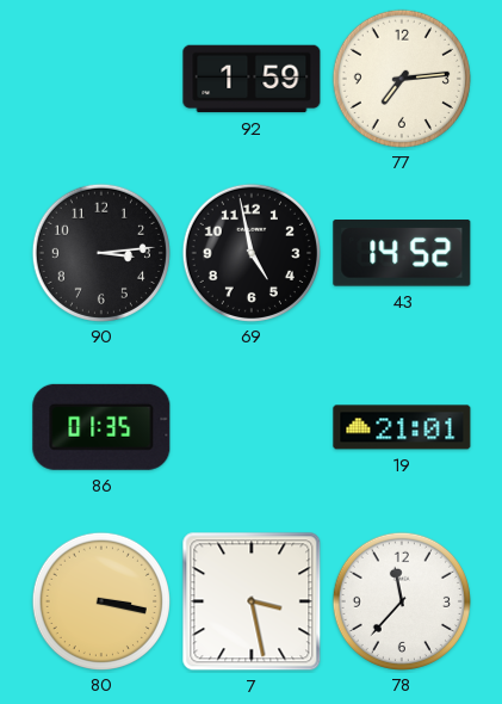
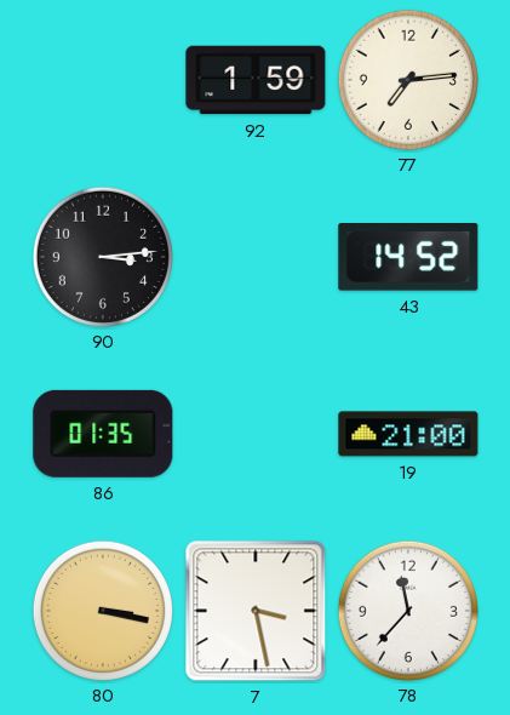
69: 4:58 -> none (250, 252)
19: 21:01 -> 21:00 (408, 434)
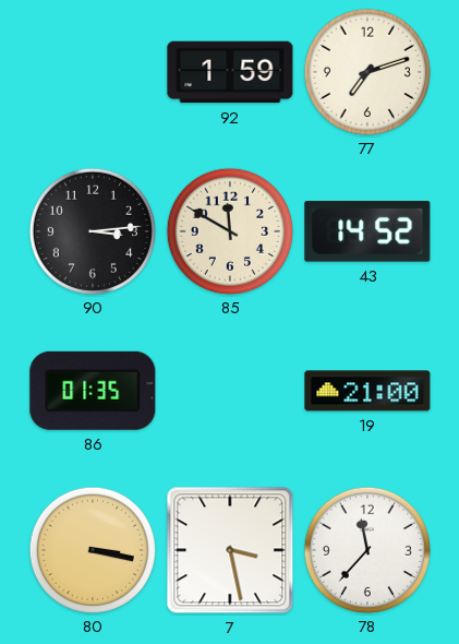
77: 7:14 -> 7:12 (366, 71)
85: none -> 11:50 (229, 230)
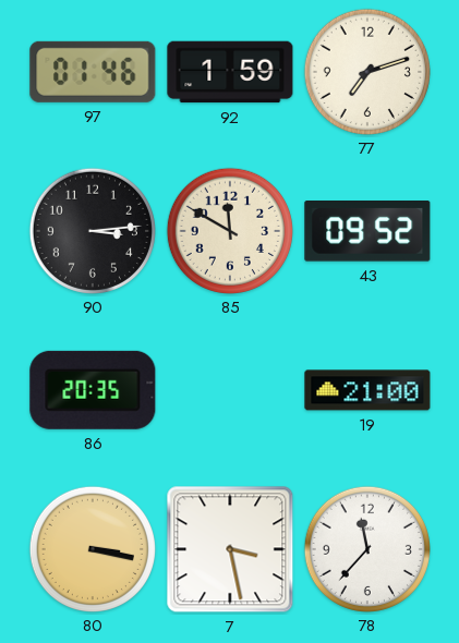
97: none -> 01:46 (93, 72)
43: 14:52 -> 09:52 (367, 232)
86: 01:35 -> 20:35 (93, 390)
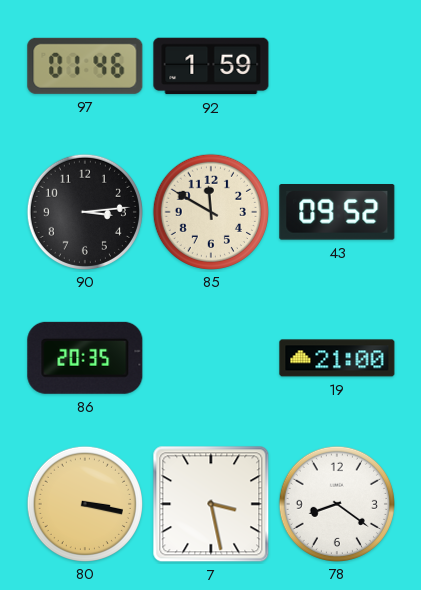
77: 7:12 -> none (366, 71)
78: 11:37 -> 8:21 (336, 503)
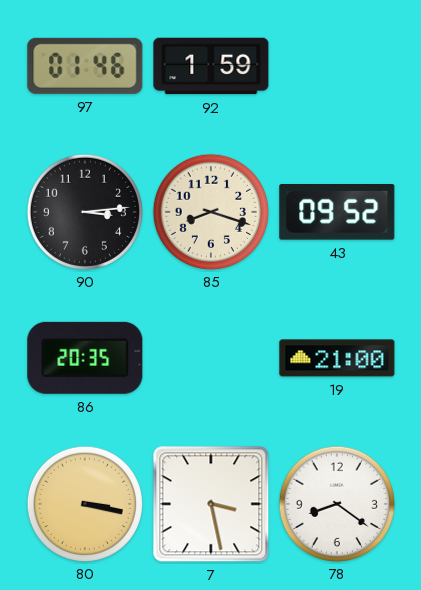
85: 11:50 -> 8:18 (210, 211)
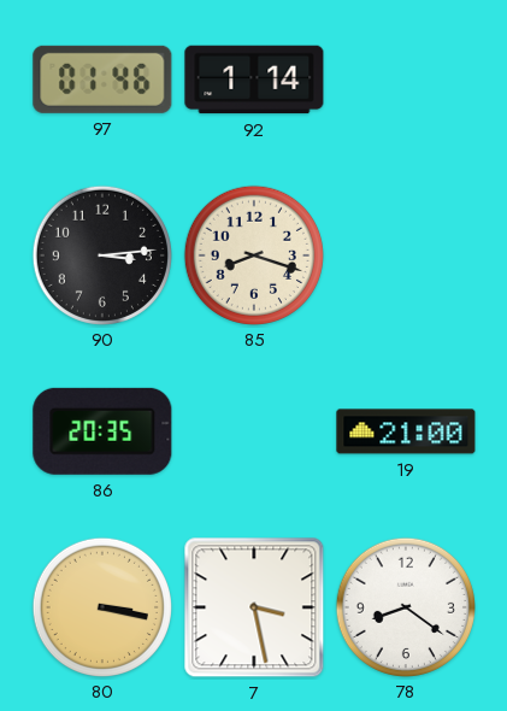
92: 1:59 -> 1:14 (254, 80)
43: 09:52 -> none (337, 213)
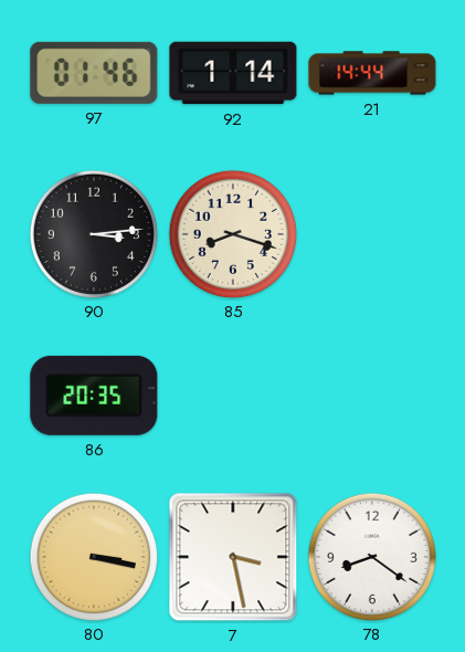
21: none -> 14:44 (372, 73)
19: 21:00 -> none (406, 431)
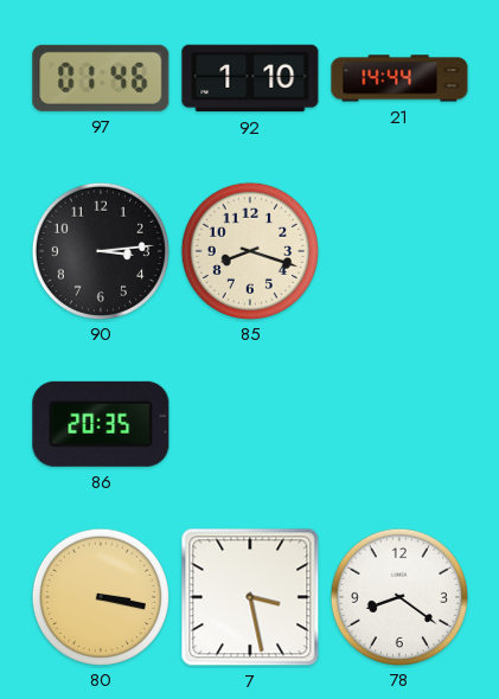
92: 1:14 -> 1:10 (250, 78)
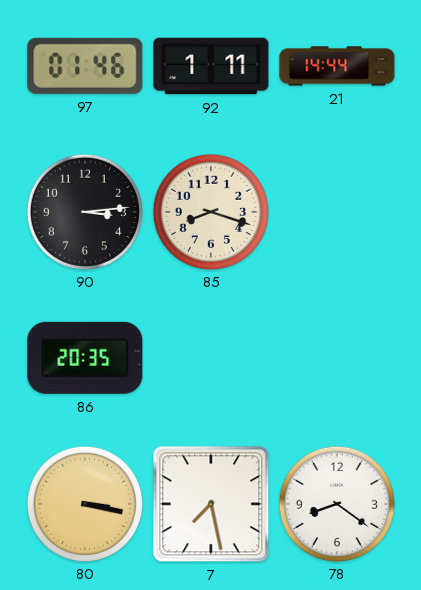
92: 1:10 -> 1:11 (211, 66)
7: 3:28 -> 7:28 (211, 504)
